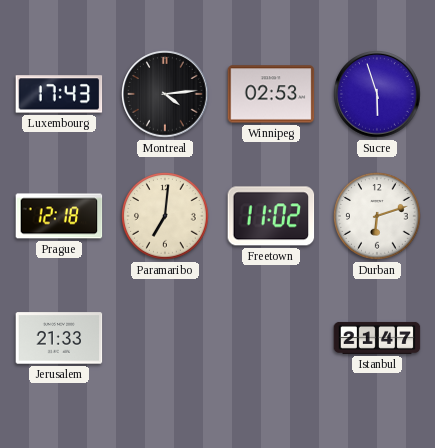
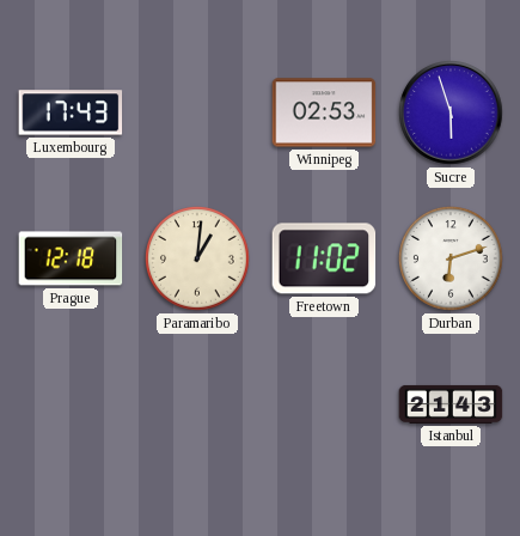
Montreal: 4:14 -> none (165, 94)
Paramaribo: 7:01 -> 1:01 (198, 260)
Jerusalem: 21:33 -> none (59, 338)
Istanbul: 21:47 -> 21:43 (451, 404)
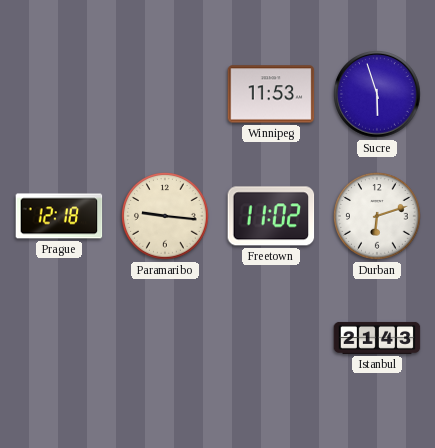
Luxembourg: 17:43 -> none (71, 112)
Winnipeg: 02:53 -> 11:53 (271, 94)
Paramaribo: 1:01 -> 9:16 (166, 217)
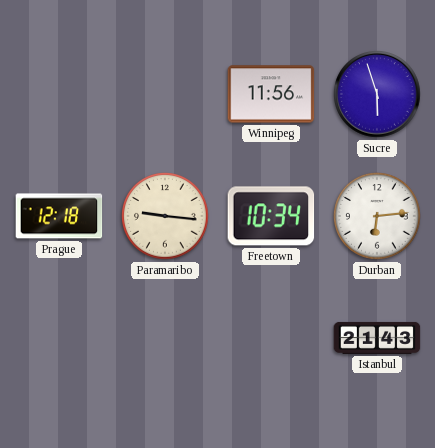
Winnipeg: 11:53 -> 11:56 (271, 94)
Freetown: 11:02 -> 10:34 (271, 216)
Durban: 6:12 -> 6:14 (378, 217)
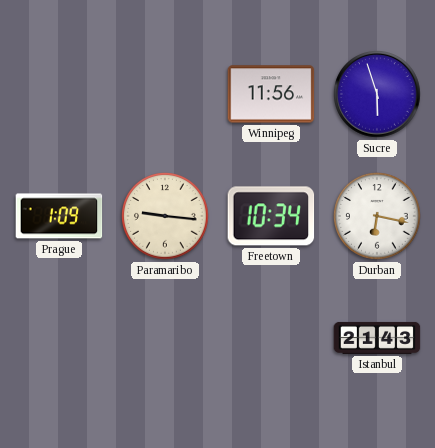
Prague: 12:18 -> 1:09 (59, 216)
Durban: 6:14 -> 6:17 (378, 217)
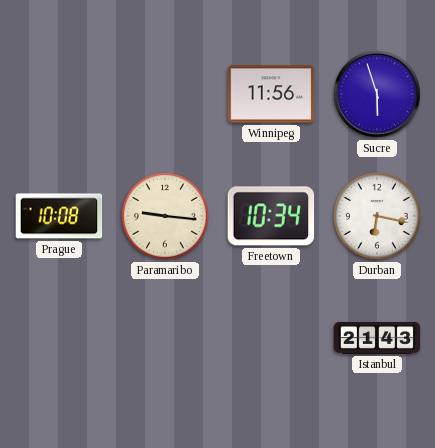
Prague: 1:09 -> 10:08 (59, 216)
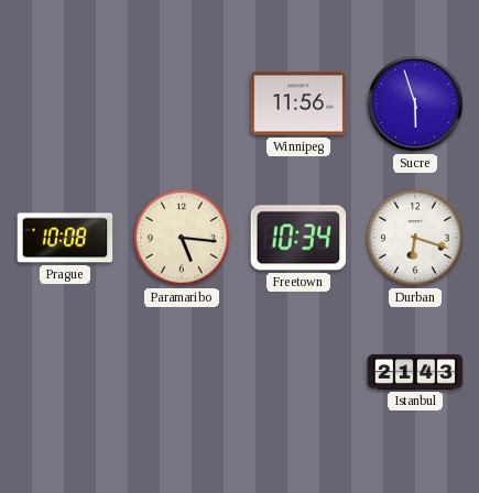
Paramaribo: 9:16 -> 5:16 (183, 239)
Durban: 6:17 -> 6:18 (416, 239)
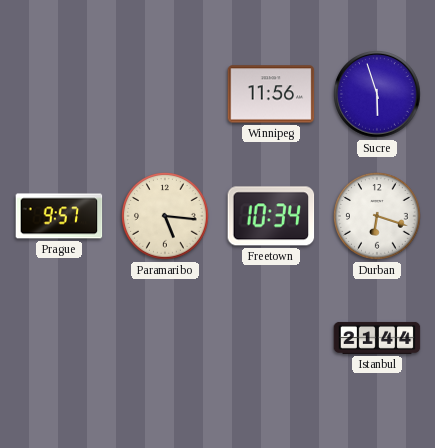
Prague: 10:08 -> 9:57 (59, 216)
Istanbul: 21:43 -> 21:44 (377, 338)
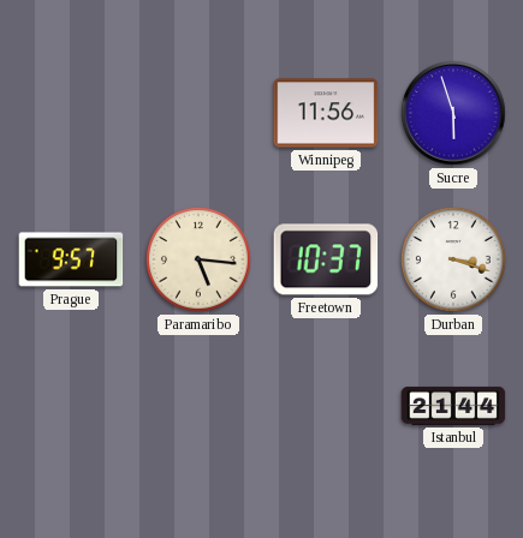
Freetown: 10:34 -> 10:37 (326, 259)
Durban: 6:18 -> 3:18 (454, 261)
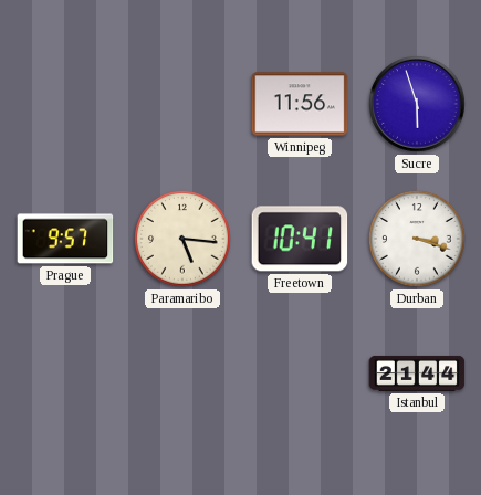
Freetown: 10:37 -> 10:41 (300, 239)
